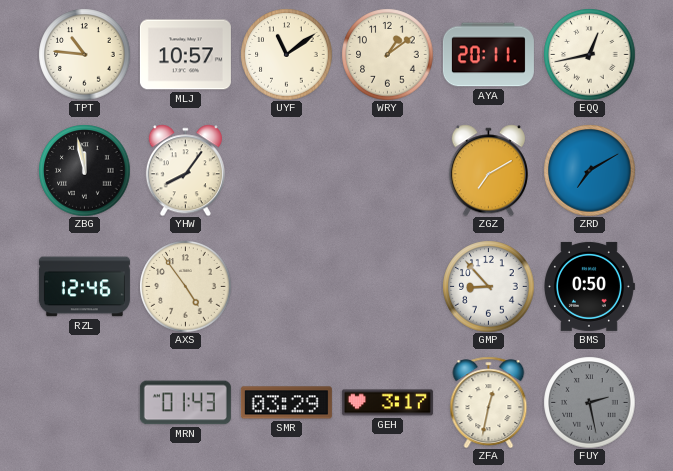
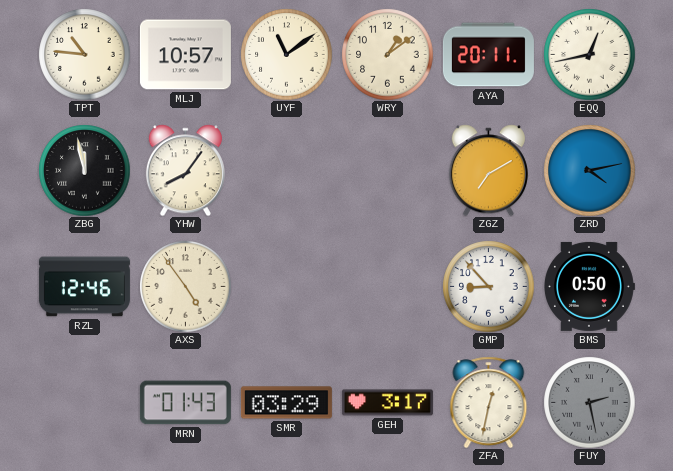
ZRD: 7:10 -> 4:13 (589, 170)
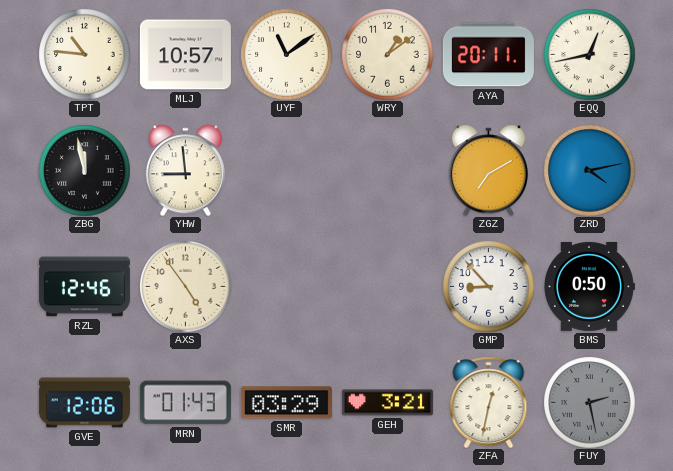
YHW: 8:06 -> 8:59 (185, 170)
GVE: none -> 12:06 (84, 403)
GEH: 3:17 -> 3:21 (387, 403)
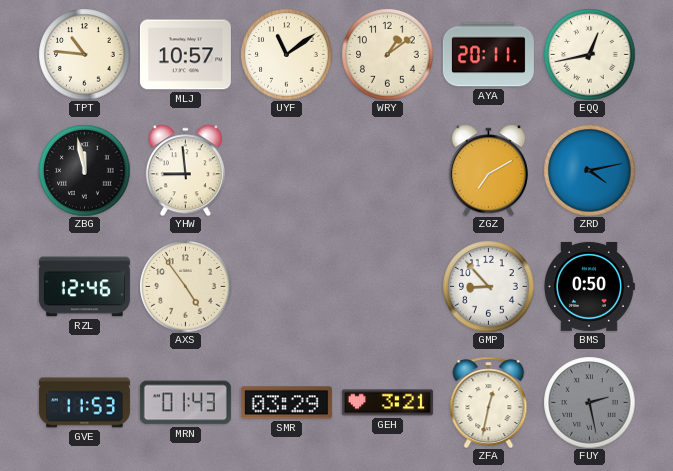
GVE: 12:06 -> 11:53 (84, 403)
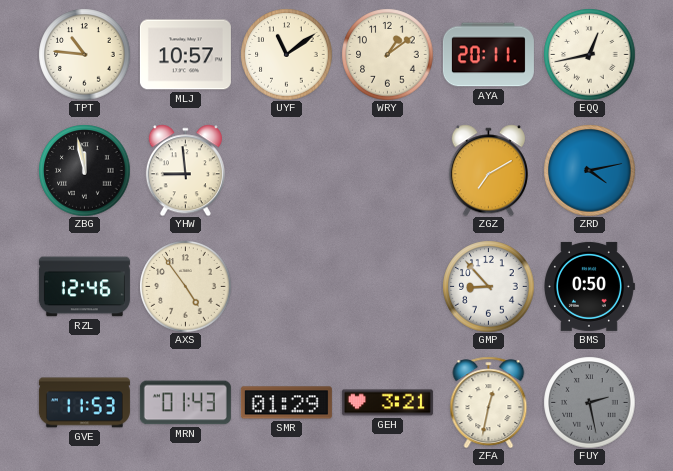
SMR: 03:29 -> 01:29 (286, 403)
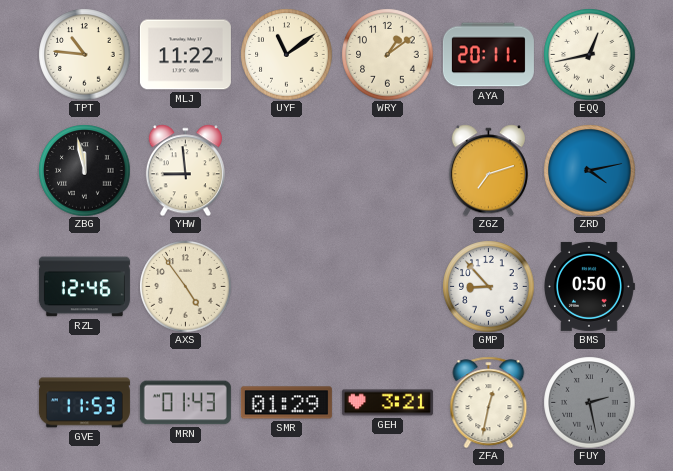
MLJ: 10:57 -> 11:22 (185, 55)
ZGZ: 7:10 -> 7:12 (488, 170)
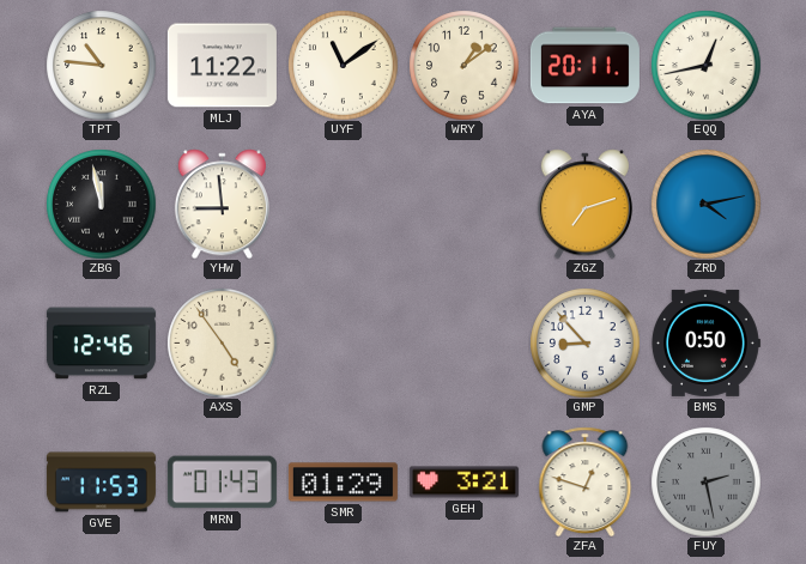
ZFA: 12:32 -> 12:48 (586, 481)
